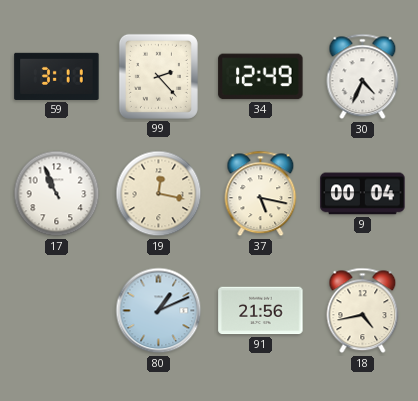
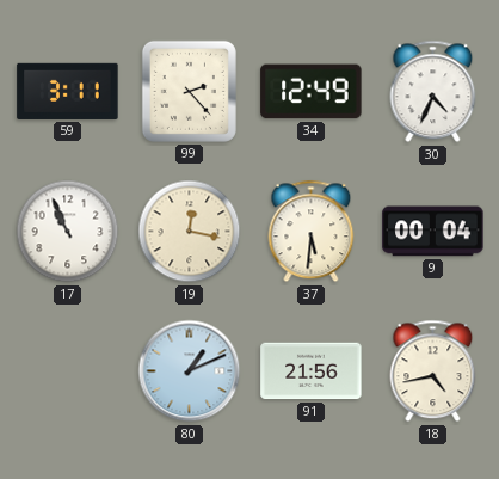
37: 5:17 -> 5:31 (312, 232)
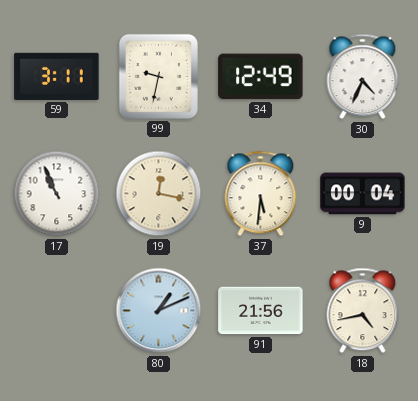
99: 2:23 -> 9:32 (158, 76)
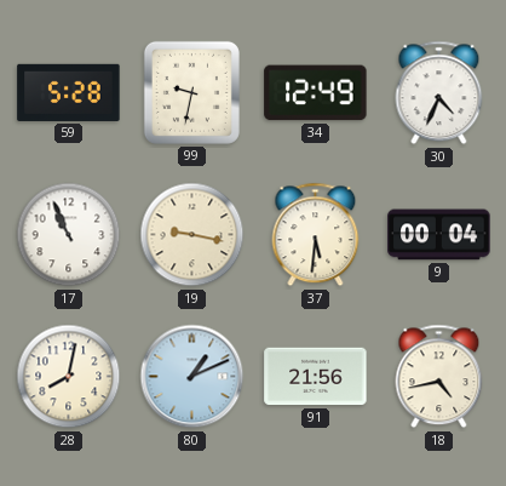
59: 3:11 -> 5:28 (69, 92)
19: 12:17 -> 9:17 (192, 235)
28: none -> 8:02 (69, 377)
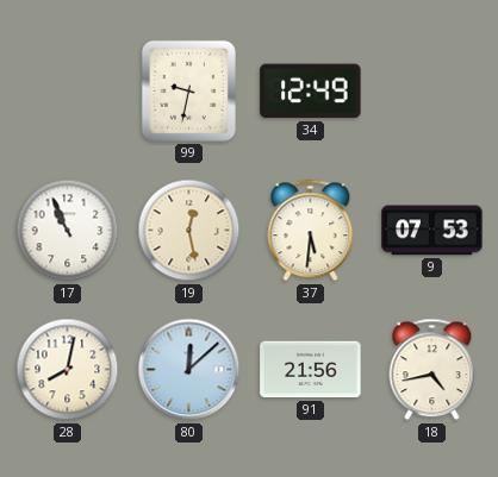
59: 5:28 -> none (69, 92)
30: 4:34 -> none (439, 93)
19: 9:17 -> 12:28 (189, 231)
9: 00:04 -> 07:53 (432, 231)
80: 1:11 -> 12:08 (189, 370)
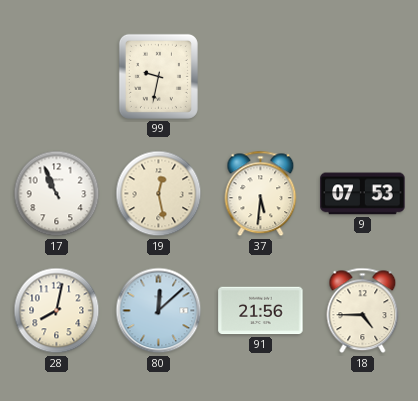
34: 12:49 -> none (311, 92)
18: 4:43 -> 4:45 (363, 311)
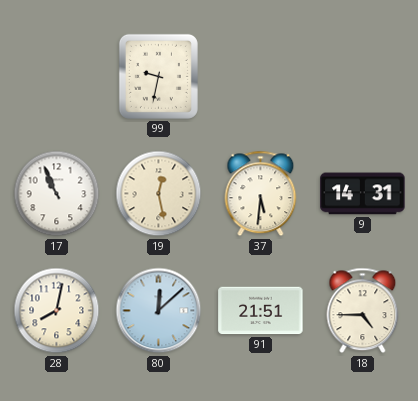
9: 07:53 -> 14:31 (363, 194)
91: 21:56 -> 21:51 (261, 311)
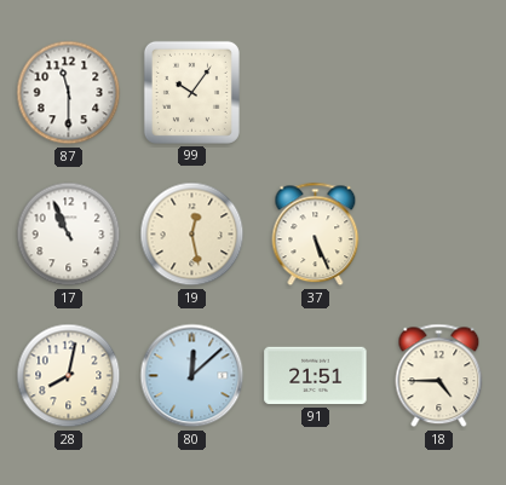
87: none -> 11:30 (69, 93)
99: 9:32 -> 10:06 (191, 92)
37: 5:31 -> 5:26 (316, 235)
9: 14:31 -> none (363, 194)
